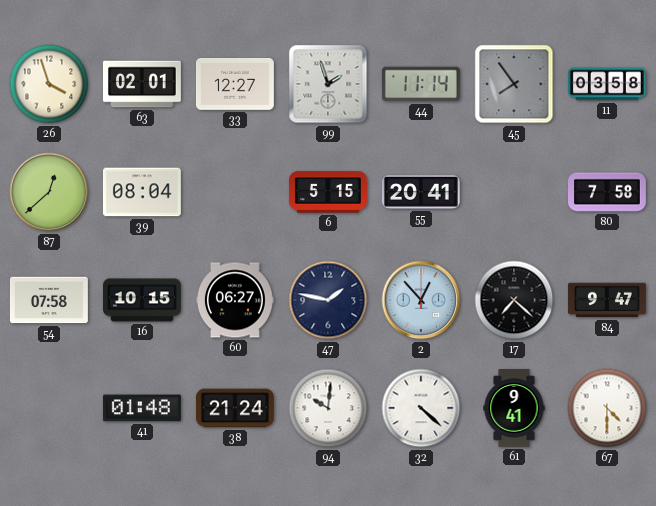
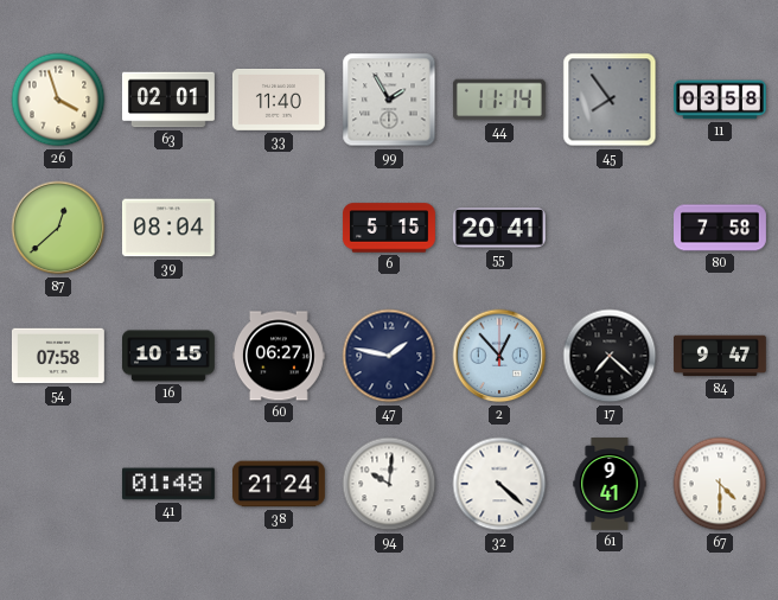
33: 12:27 -> 11:40 (279, 101)
99: 1:57 -> 1:55 (389, 100)
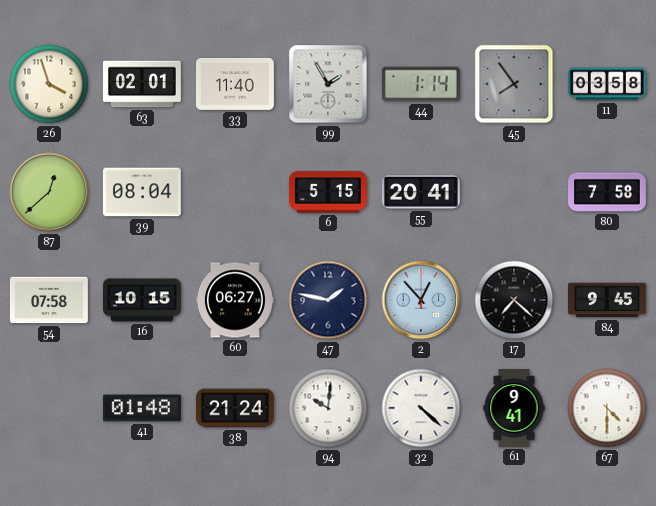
44: 11:14 -> 1:14 (421, 84)
84: 9:47 -> 9:45 (607, 300)
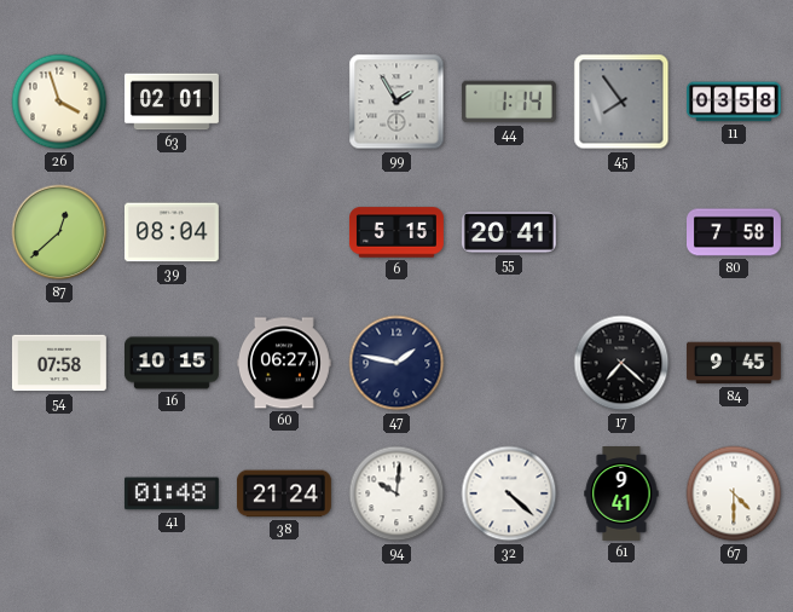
33: 11:40 -> none (235, 85)
2: 12:53 -> none (421, 300)
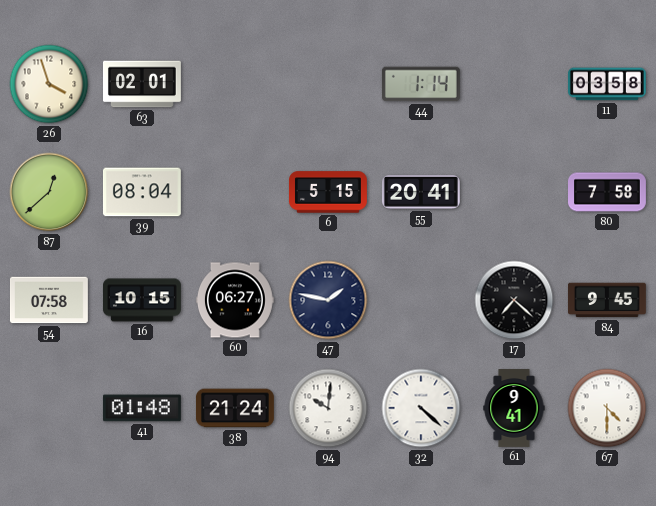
99: 1:55 -> none (396, 102)
45: 7:54 -> none (621, 102)
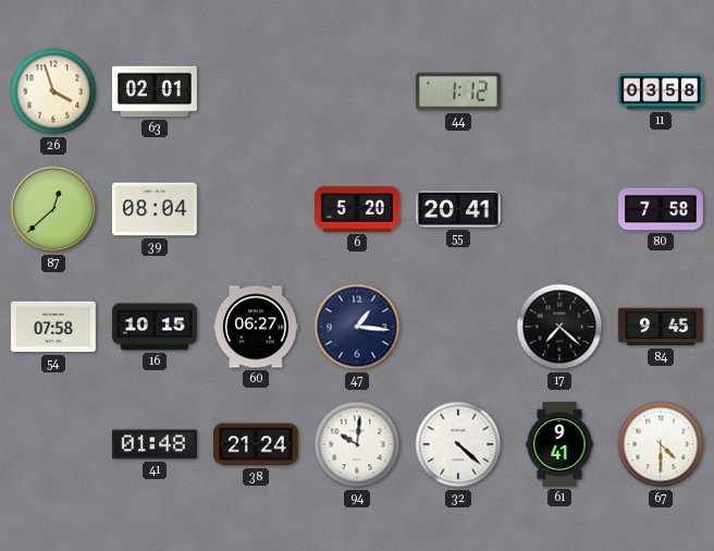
44: 1:14 -> 1:12 (458, 91)
6: 5:15 -> 5:20 (357, 209)
47: 1:47 -> 1:16 (357, 327)
